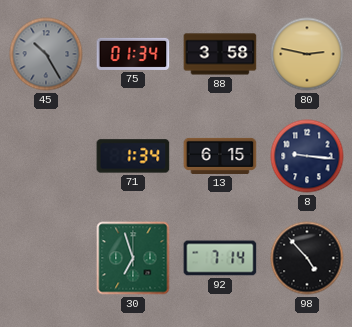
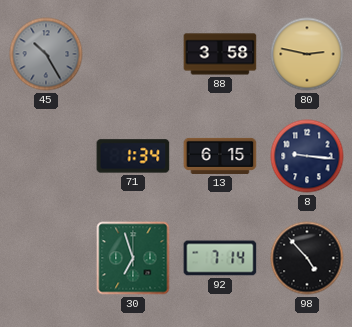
75: 01:34 -> none (133, 54)
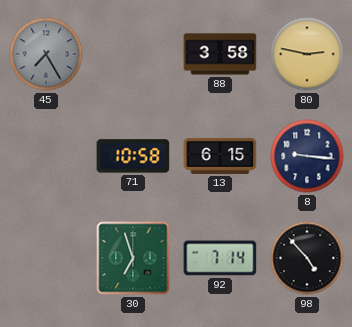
45: 10:25 -> 7:25 (46, 54)
71: 1:34 -> 10:58 (133, 156)
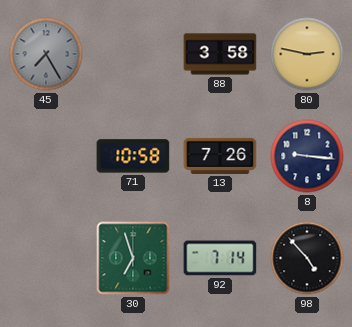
13: 6:15 -> 7:26 (220, 156)
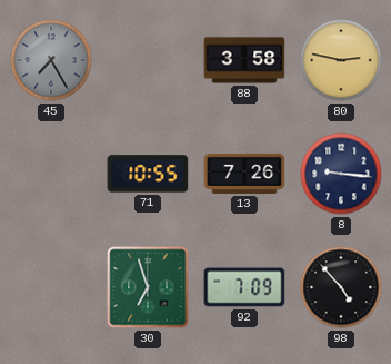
71: 10:58 -> 10:55 (148, 174)
92: 7:14 -> 7:09 (244, 287)
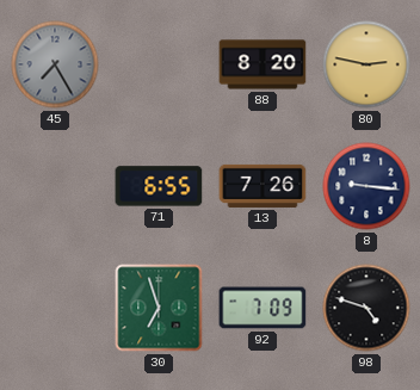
88: 3:58 -> 8:20 (262, 64)
71: 10:55 -> 6:55 (159, 186)
98: 4:53 -> 4:48 (366, 308)
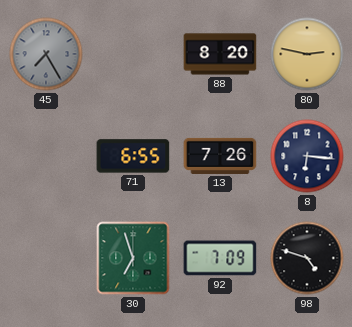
8: 9:16 -> 6:16 (307, 156)
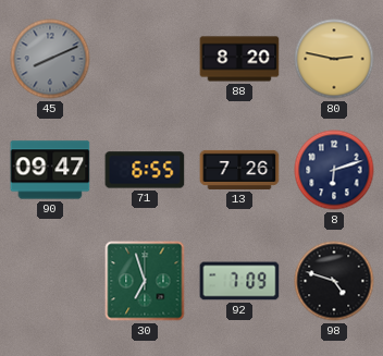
45: 7:25 -> 8:11 (50, 59)
90: none -> 09:47 (50, 170)
8: 6:16 -> 6:12 (334, 170)
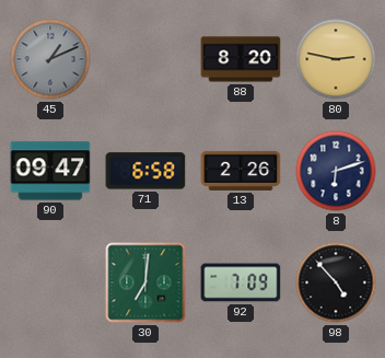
45: 8:11 -> 1:11 (50, 59)
71: 6:55 -> 6:58 (145, 171)
13: 7:26 -> 2:26 (241, 171)
30: 6:57 -> 7:01 (145, 282)
98: 4:48 -> 4:53 (336, 282)
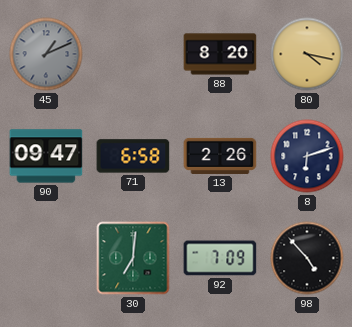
80: 2:47 -> 4:17 (307, 54)
